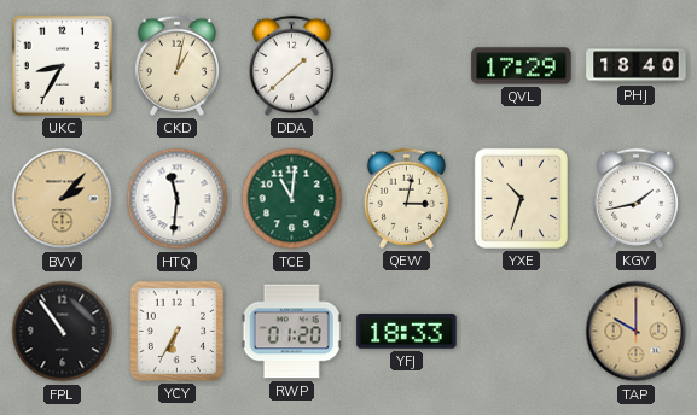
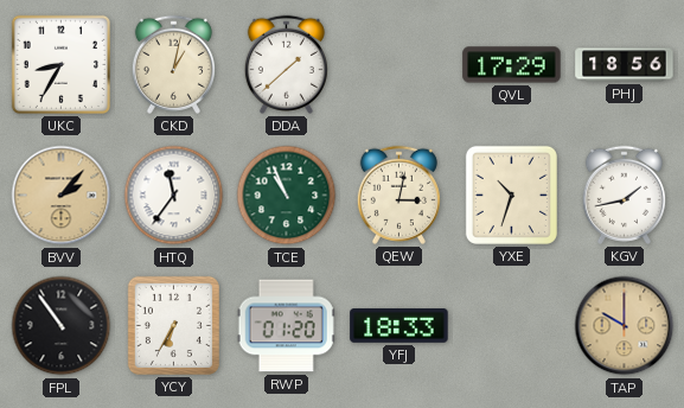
PHJ: 18:40 -> 18:56 (625, 65)
HTQ: 11:31 -> 11:36 (174, 196)
TCE: 11:01 -> 10:56 (287, 196)
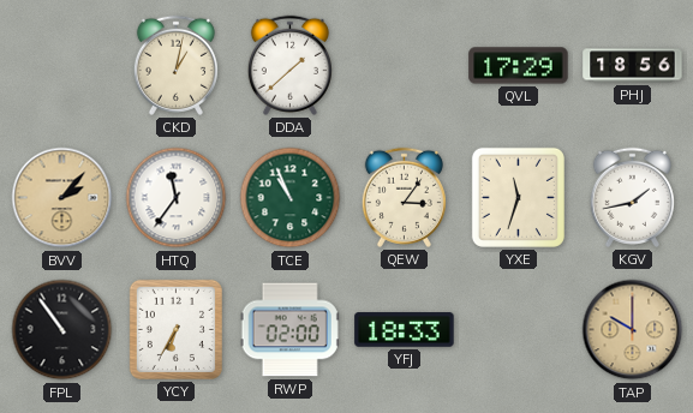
UKC: 8:35 -> none (60, 64)
QEW: 3:02 -> 3:06 (404, 197)
YXE: 10:33 -> 11:33 (518, 197)
RWP: 01:20 -> 02:00 (289, 330)
